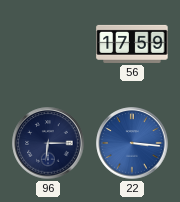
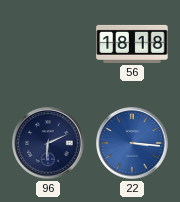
56: 17:59 -> 18:18 (132, 44)
96: 6:15 -> 6:11 (48, 143)
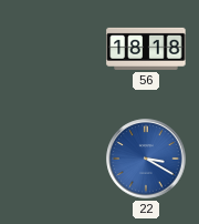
96: 6:11 -> none (48, 143)
22: 3:16 -> 3:20 (146, 159)
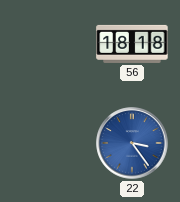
22: 3:20 -> 3:24 (132, 143)
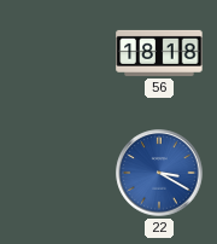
22: 3:24 -> 3:20 (159, 173)
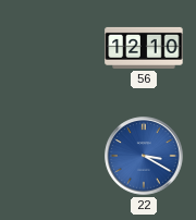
56: 18:18 -> 12:10 (144, 48)
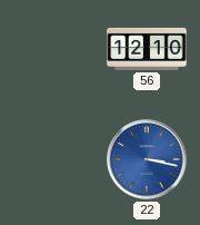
22: 3:20 -> 3:17 (147, 159)
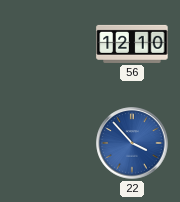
22: 3:17 -> 3:53 (132, 143)
